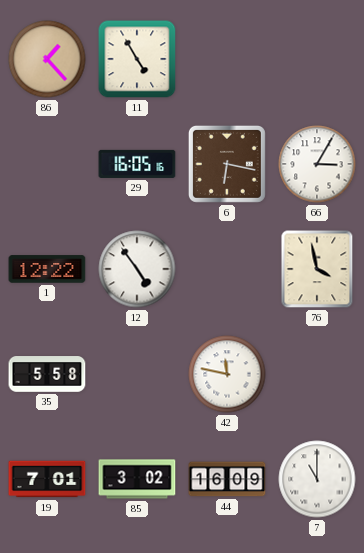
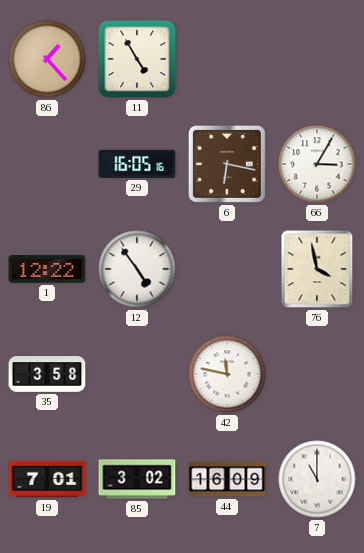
35: 5:58 -> 3:58 (47, 374)
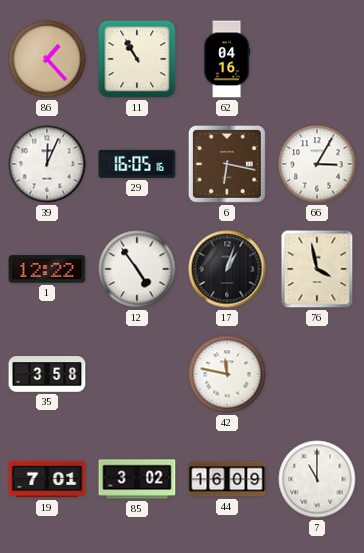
11: 4:55 -> 10:55 (137, 59)
62: none -> 04:16 (227, 59)
39: none -> 12:04 (47, 164)
17: none -> 1:03 (227, 269)
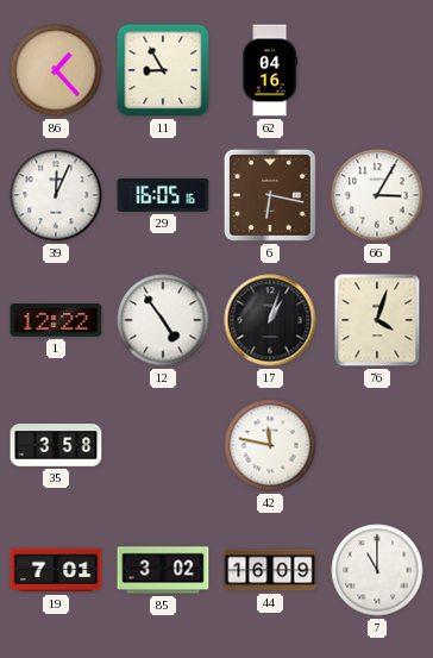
11: 10:55 -> 8:55 (163, 70)
76: 3:58 -> 4:03 (377, 320)
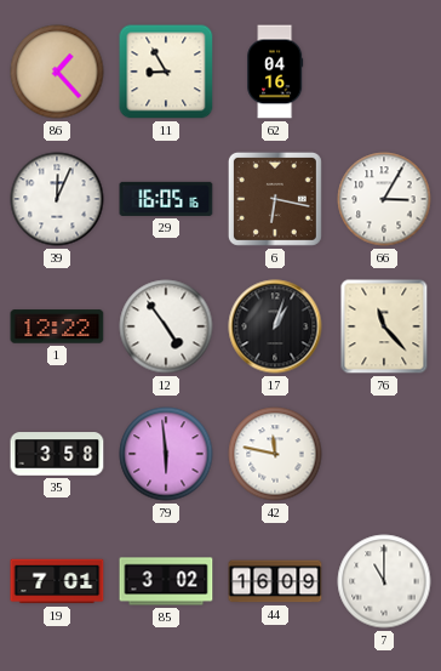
76: 4:03 -> 11:23 (384, 326)
79: none -> 5:59 (166, 454)
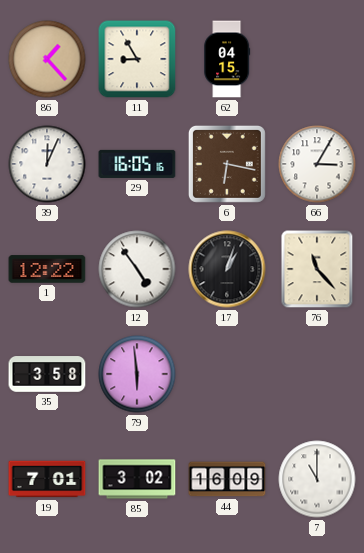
62: 04:16 -> 04:15 (227, 59)
42: 11:47 -> none (275, 454)
